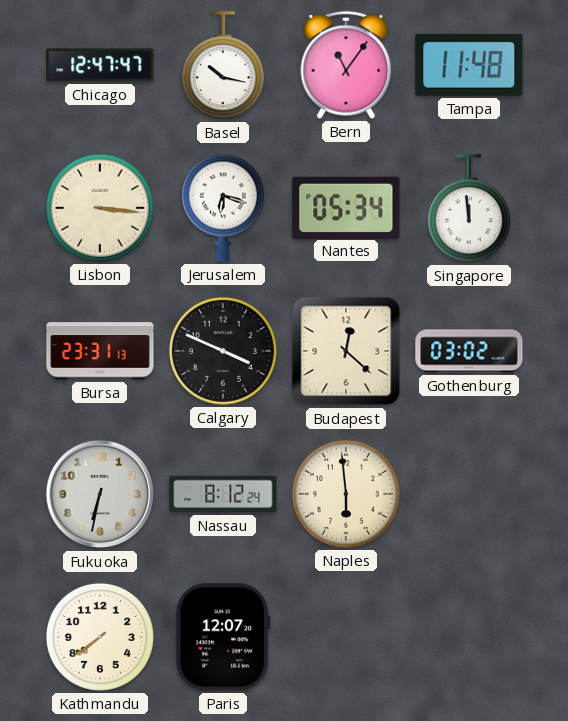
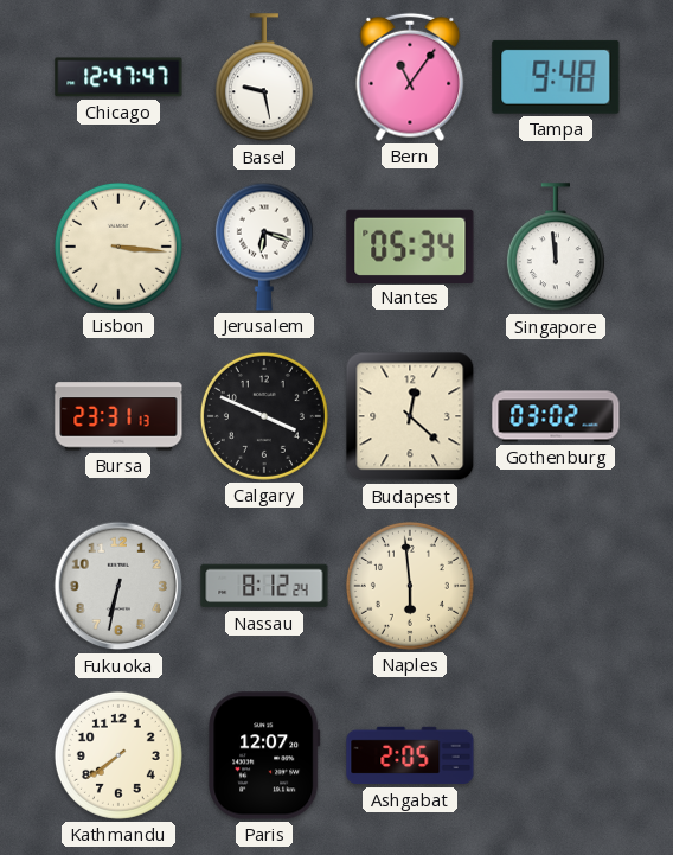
Basel: 10:17 -> 9:28 (264, 78)
Tampa: 11:48 -> 9:48 (556, 77)
Ashgabat: none -> 2:05 (410, 755)
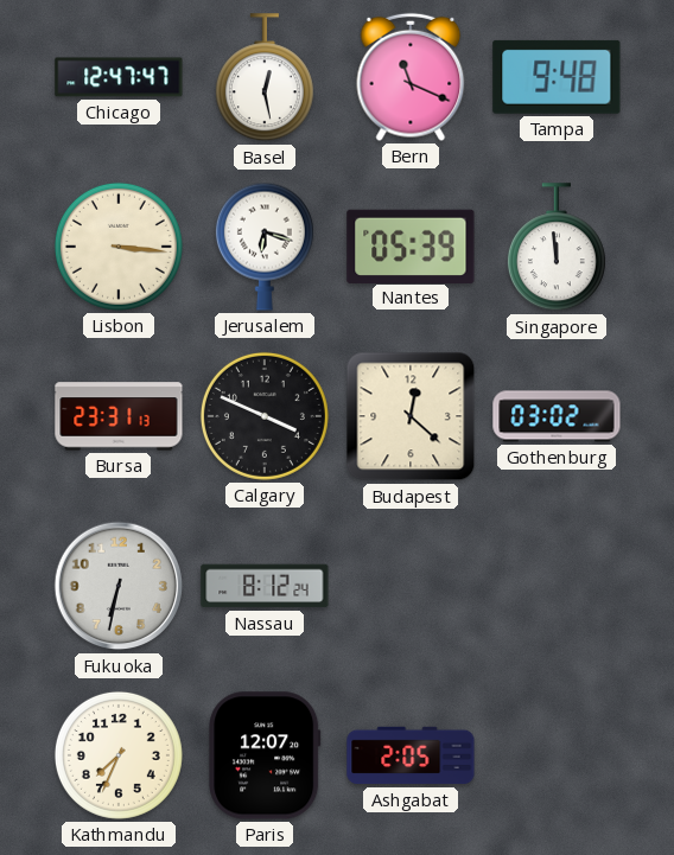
Basel: 9:28 -> 12:28 (265, 78)
Bern: 11:06 -> 11:19 (411, 77)
Nantes: 05:34 -> 05:39 (411, 245)
Naples: 5:59 -> none (410, 586)
Kathmandu: 7:39 -> 7:34 (119, 755)
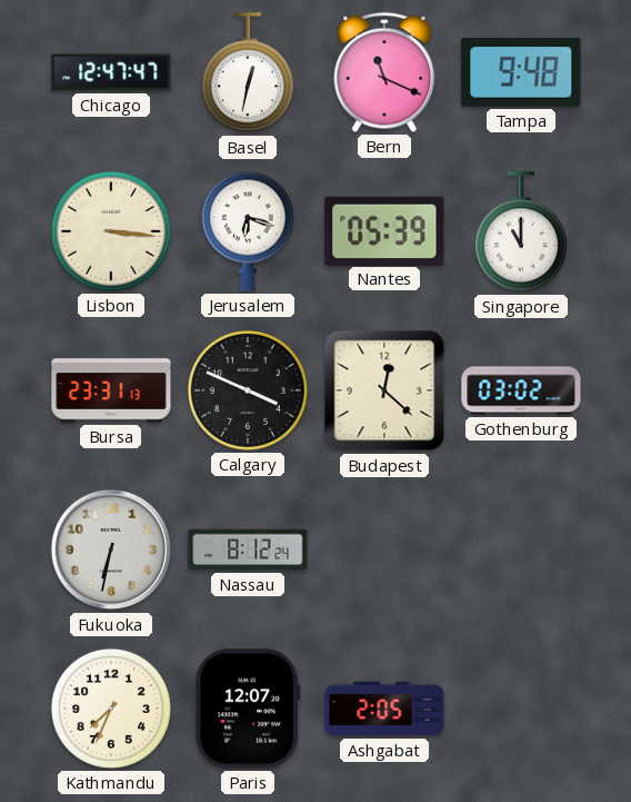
Basel: 12:28 -> 12:32 (248, 73)
Singapore: 11:59 -> 11:00 (521, 232)
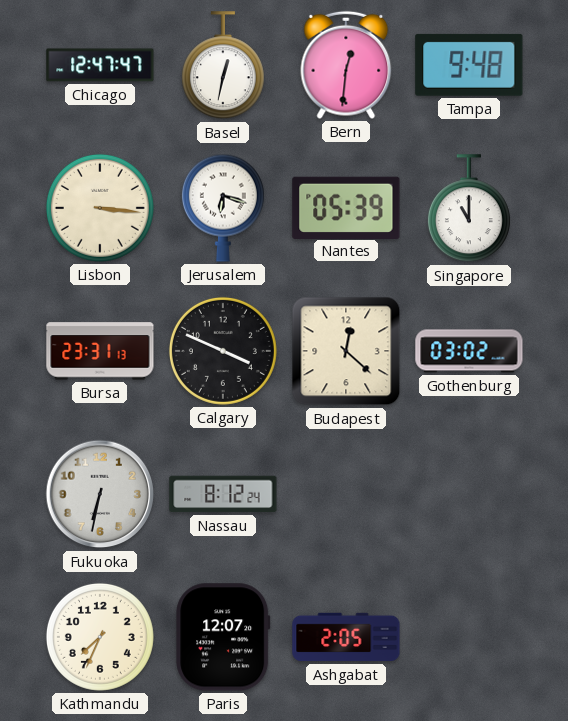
Bern: 11:19 -> 12:31 (346, 65)
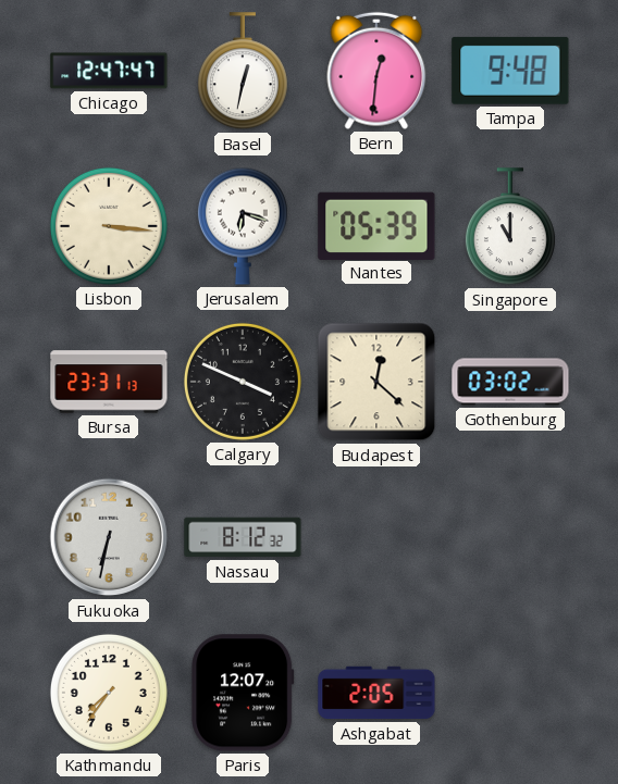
Nassau: 8:12:24 -> 8:12:32 (243, 537)
Kathmandu: 7:34 -> 7:36 (109, 693)
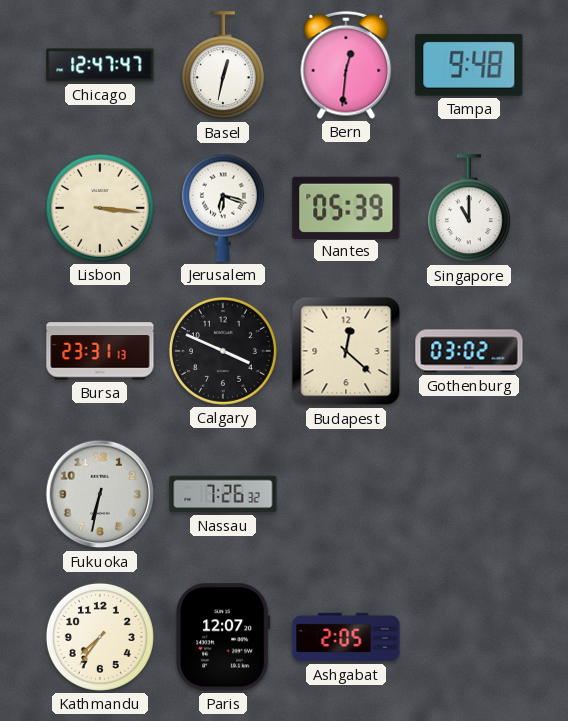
Nassau: 8:12 -> 7:26 (223, 494)
